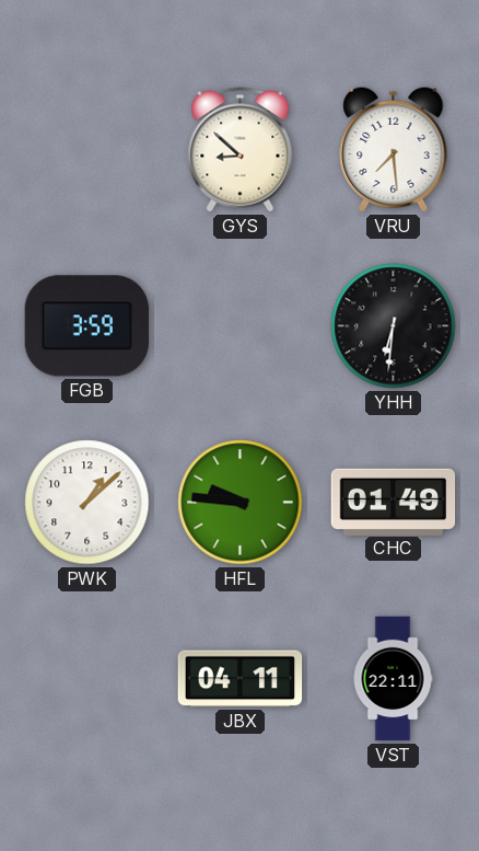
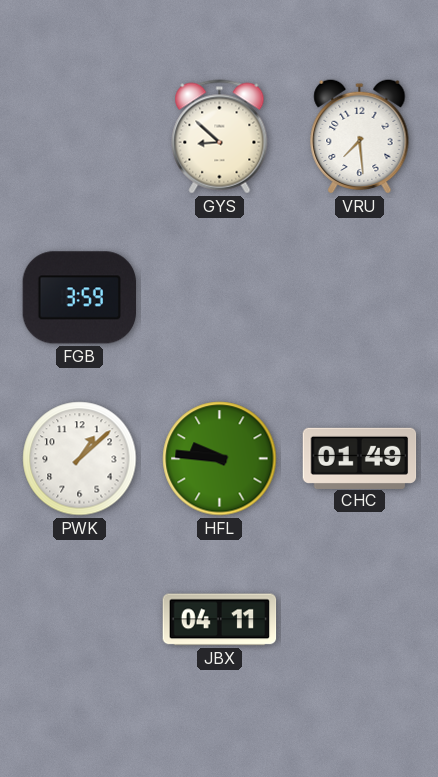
YHH: 6:31 -> none (394, 326)
VST: 22:11 -> none (393, 679)
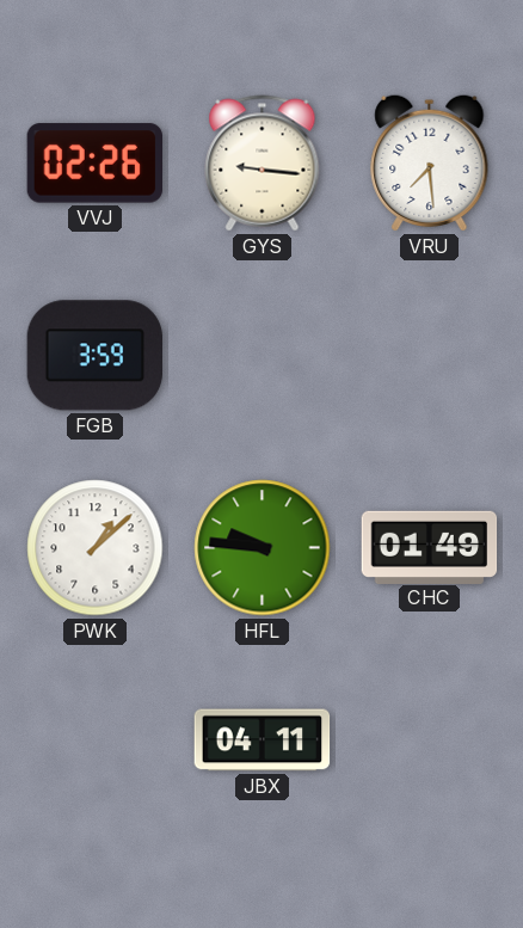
VVJ: none -> 02:26 (94, 164)
GYS: 8:52 -> 9:16 (263, 164)
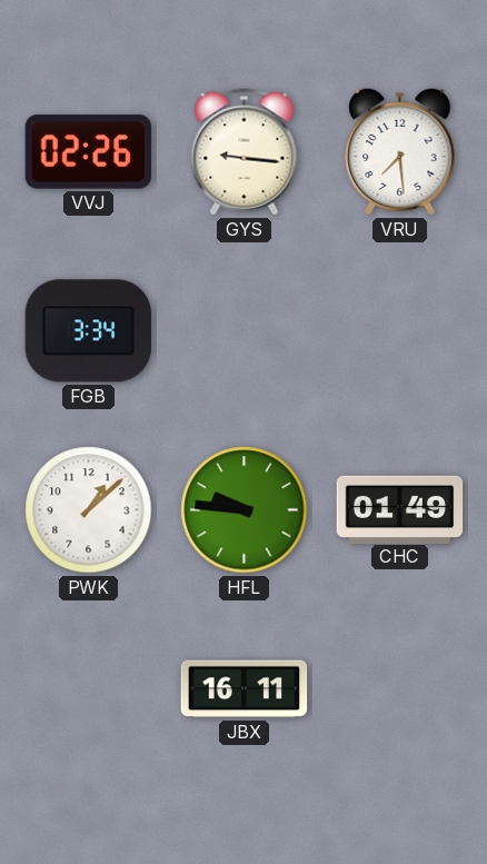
FGB: 3:59 -> 3:34 (89, 331)
JBX: 04:11 -> 16:11 (245, 689)
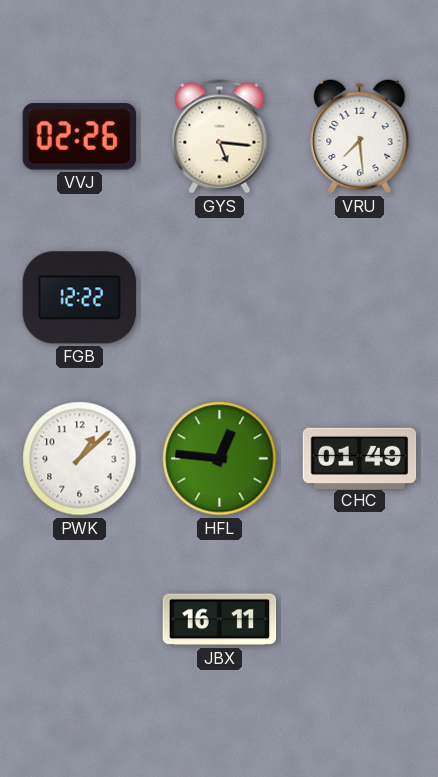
GYS: 9:16 -> 5:16 (220, 137)
FGB: 3:34 -> 12:22 (80, 298)
HFL: 9:46 -> 12:46 (220, 459)
